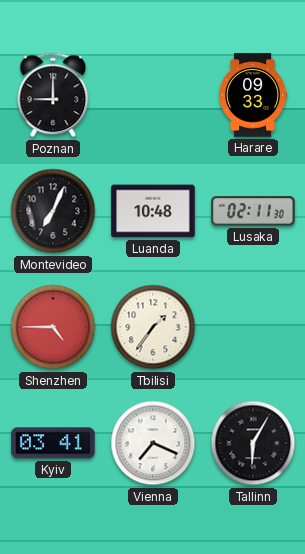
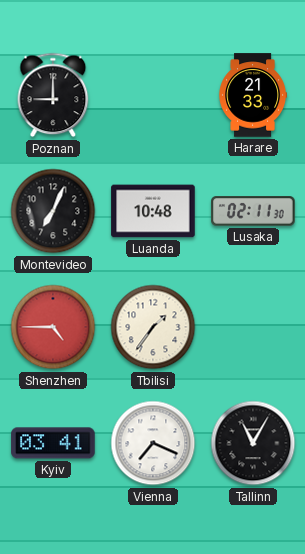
Harare: 09:33 -> 21:33 (252, 95)
Tallinn: 6:05 -> 11:05 (253, 443)
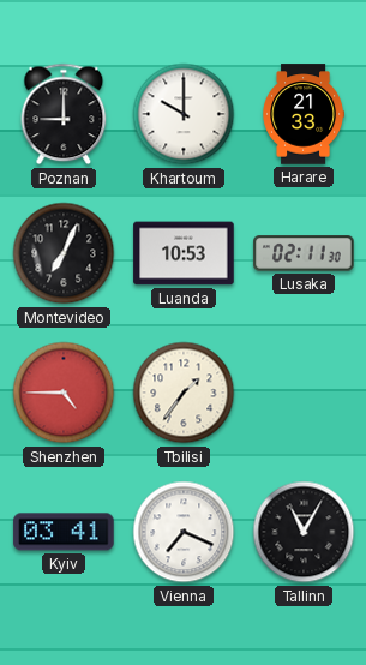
Khartoum: none -> 10:00 (184, 114)
Luanda: 10:48 -> 10:53 (184, 253)
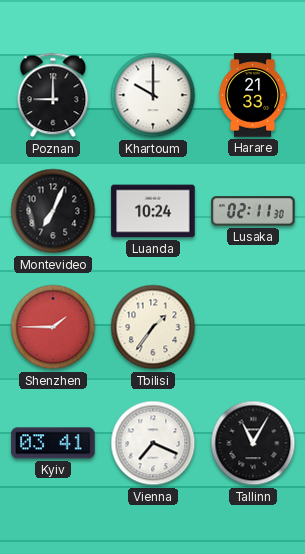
Luanda: 10:53 -> 10:24 (153, 211)
Shenzhen: 4:45 -> 1:45 (53, 327)
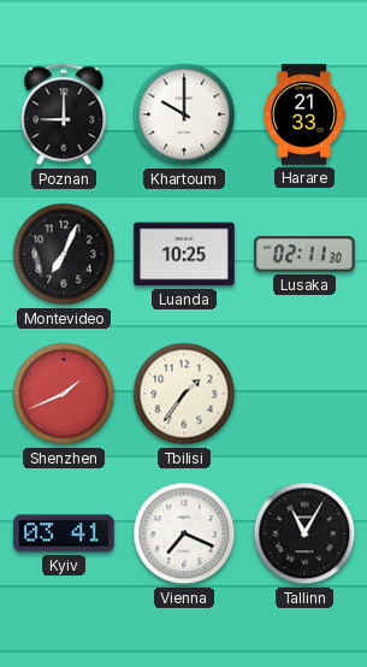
Luanda: 10:24 -> 10:25 (184, 254)
Shenzhen: 1:45 -> 1:41 (64, 394)
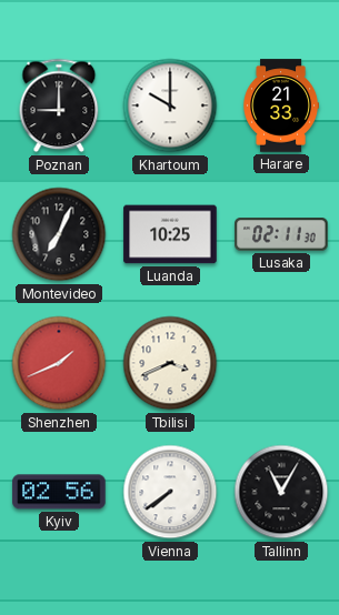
Tbilisi: 1:36 -> 3:41 (170, 363)
Kyiv: 03:41 -> 02:56 (59, 492)
Vienna: 7:19 -> 7:39 (170, 492)
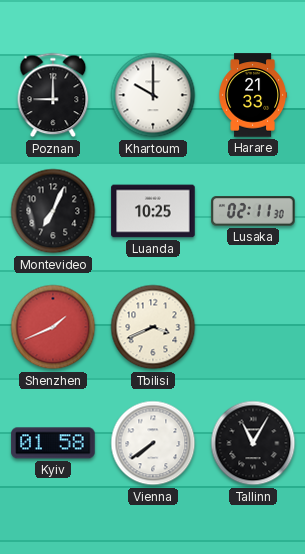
Kyiv: 02:56 -> 01:58 (53, 443)
